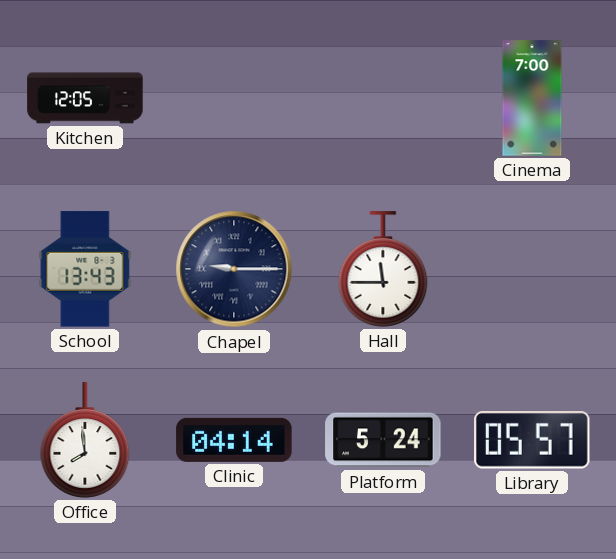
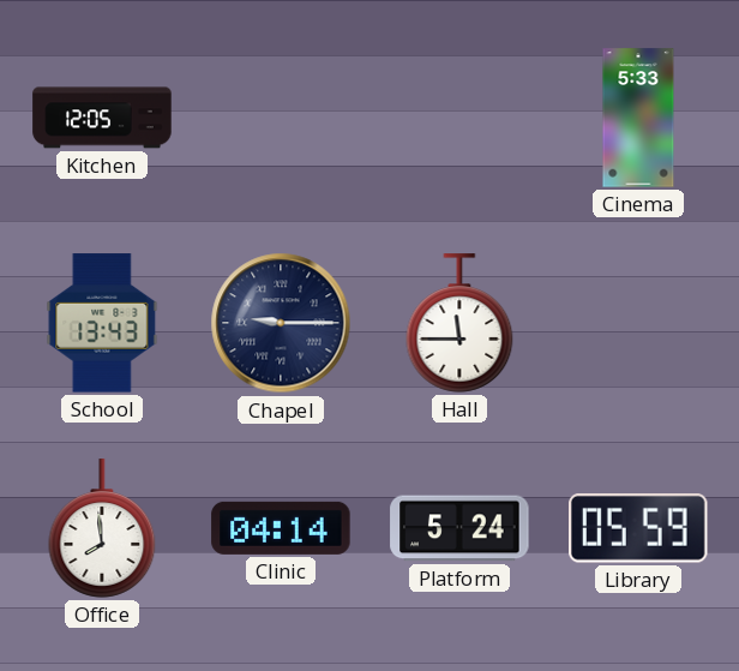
Cinema: 7:00 -> 5:33 (638, 118)
Library: 05:57 -> 05:59 (639, 529)
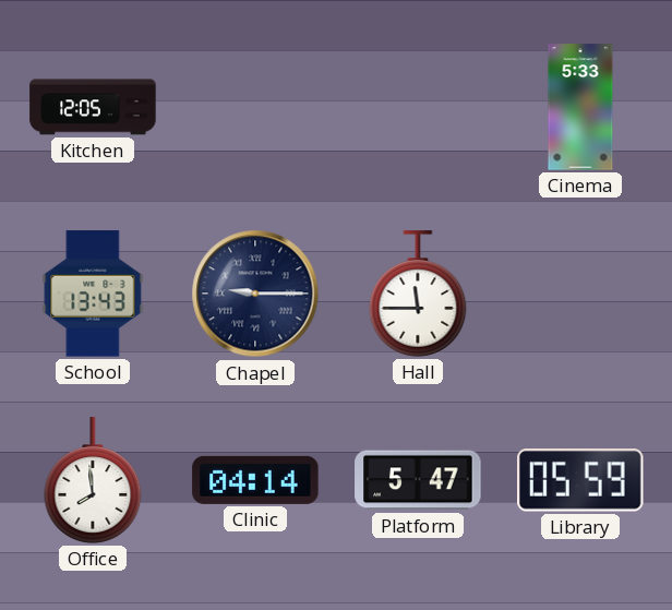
Platform: 5:24 -> 5:47 (418, 480)
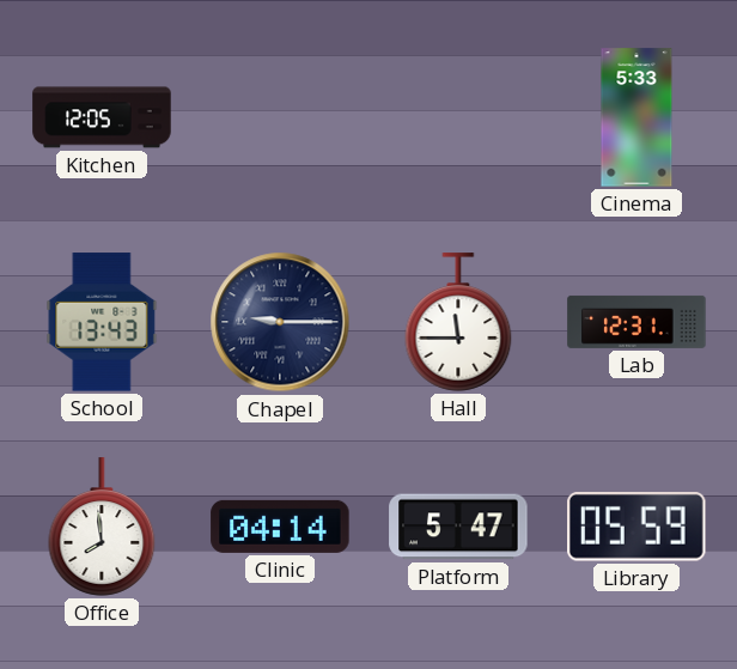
Lab: none -> 12:31 (636, 322)
